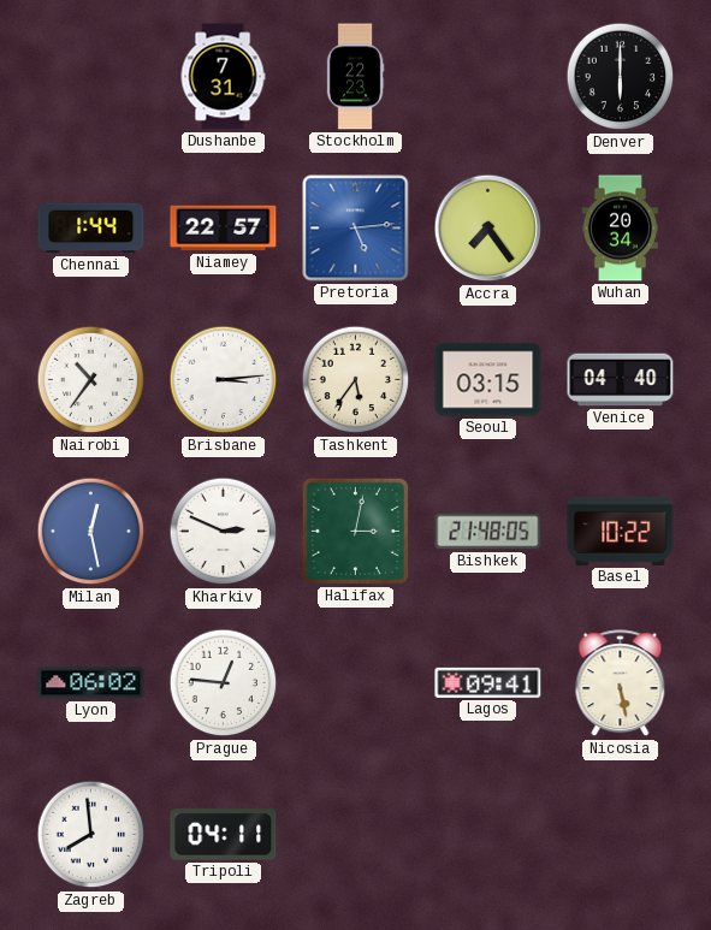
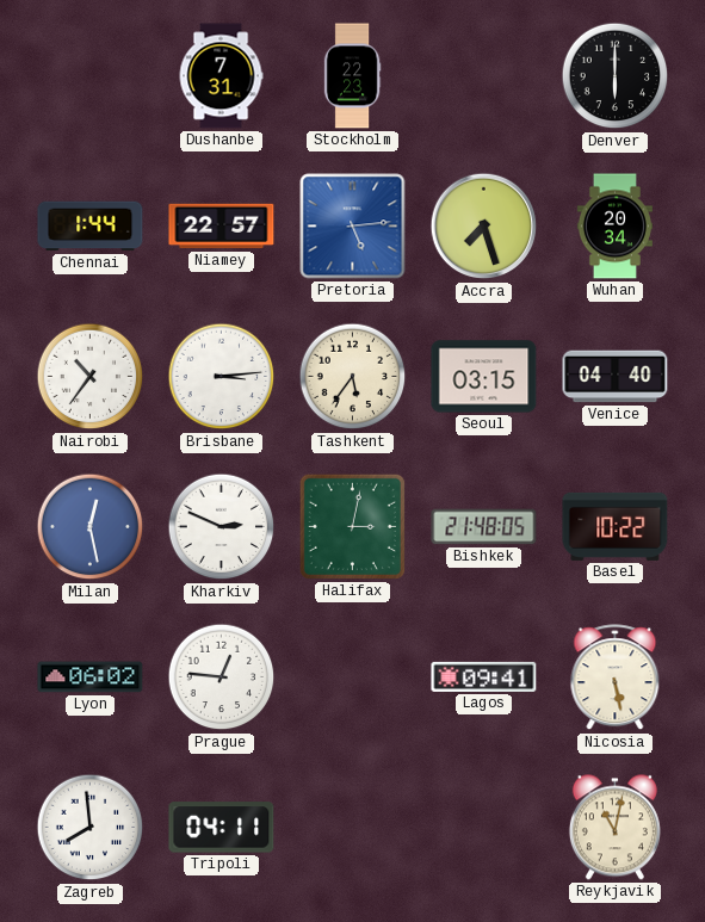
Accra: 7:24 -> 7:27 (484, 227)
Reykjavik: none -> 11:02 (614, 828)
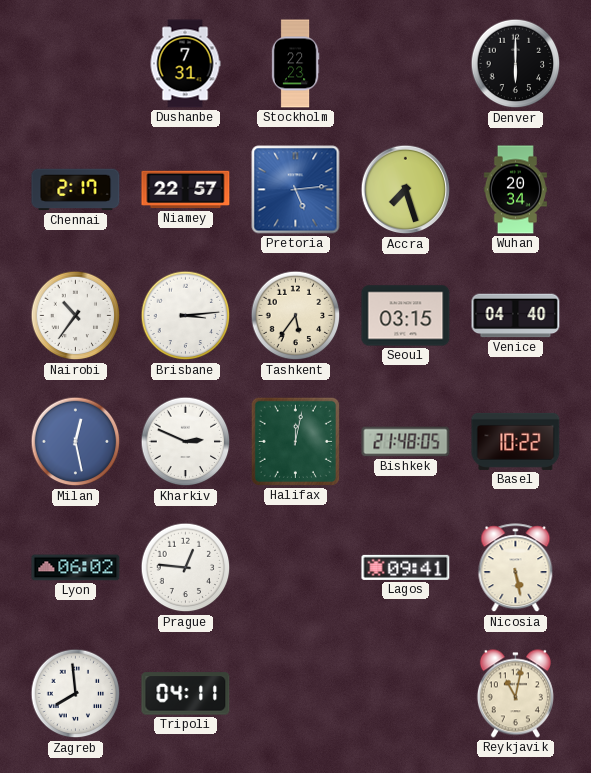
Chennai: 1:44 -> 2:17 (76, 190)
Halifax: 3:02 -> 12:02 (295, 441)
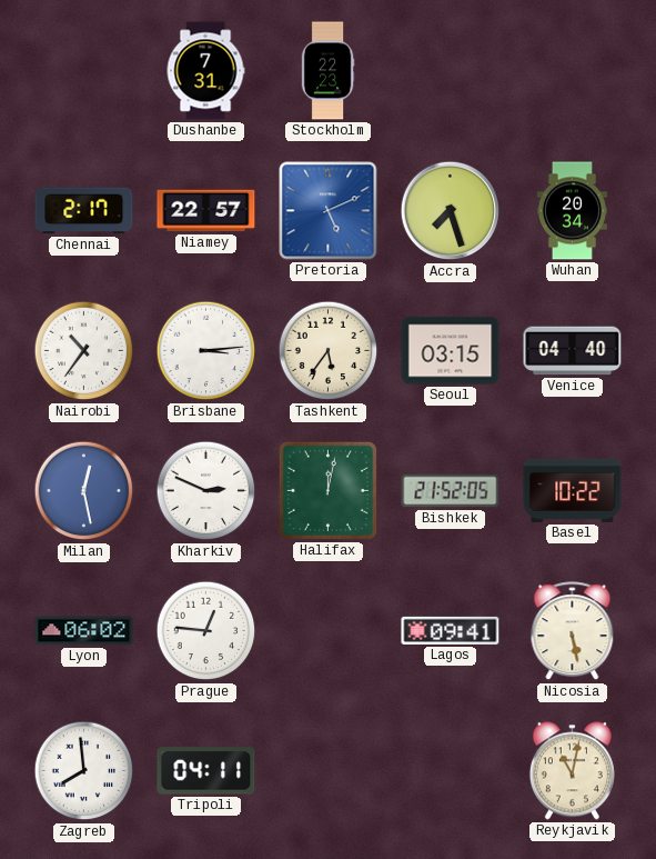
Denver: 6:00 -> none (516, 64)
Pretoria: 5:14 -> 5:11 (329, 211)
Bishkek: 21:48 -> 21:52 (451, 491)
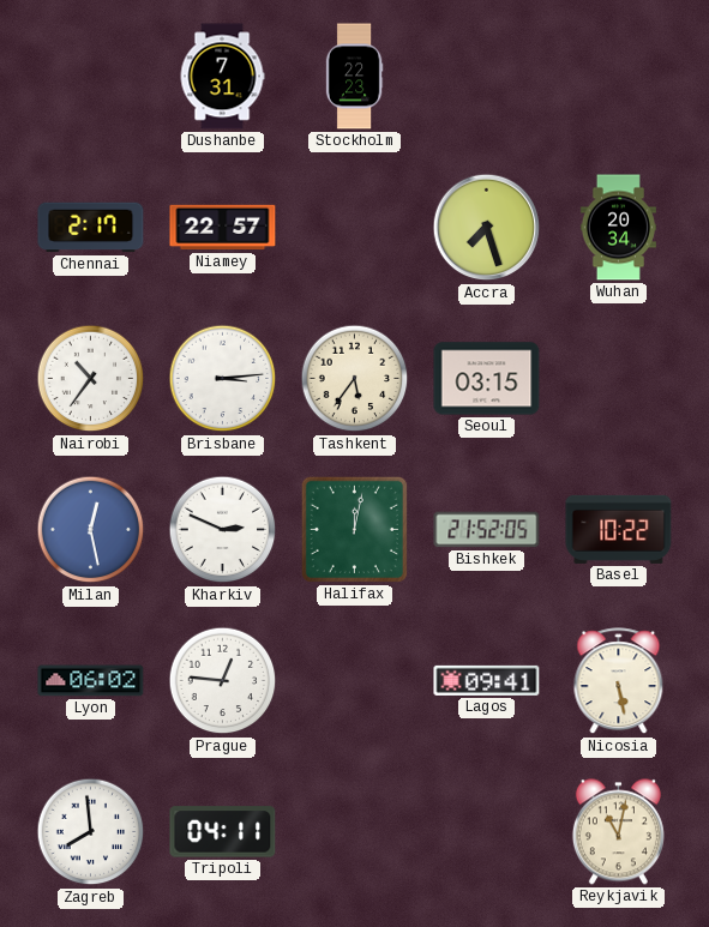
Pretoria: 5:11 -> none (329, 211)
Venice: 04:40 -> none (573, 351)
